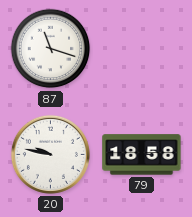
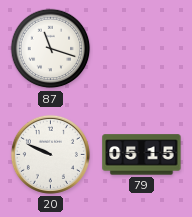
20: 9:47 -> 9:49 (50, 154)
79: 18:58 -> 05:15 (142, 155)
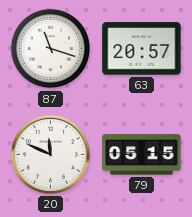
63: none -> 20:57 (142, 49)
20: 9:49 -> 11:49 (50, 154)
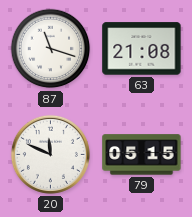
63: 20:57 -> 21:08 (142, 49)
